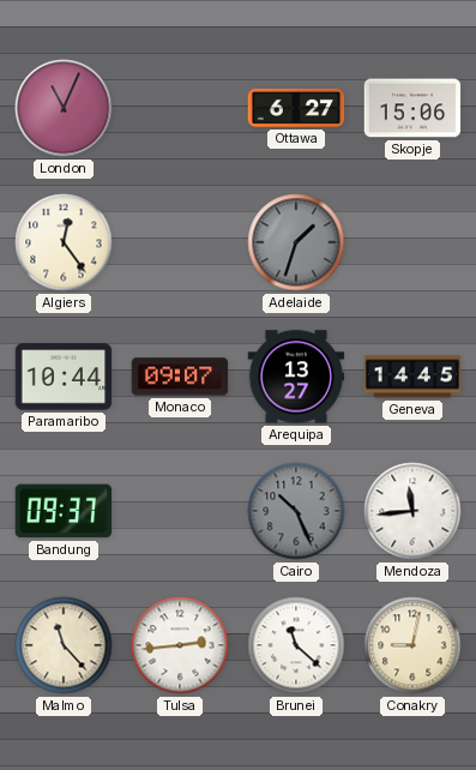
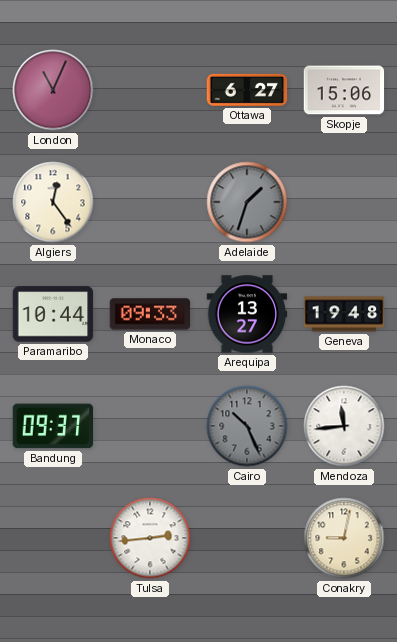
Monaco: 09:07 -> 09:33 (150, 314)
Geneva: 14:45 -> 19:48 (344, 314)
Malmo: 11:23 -> none (64, 645)
Brunei: 11:22 -> none (296, 645)
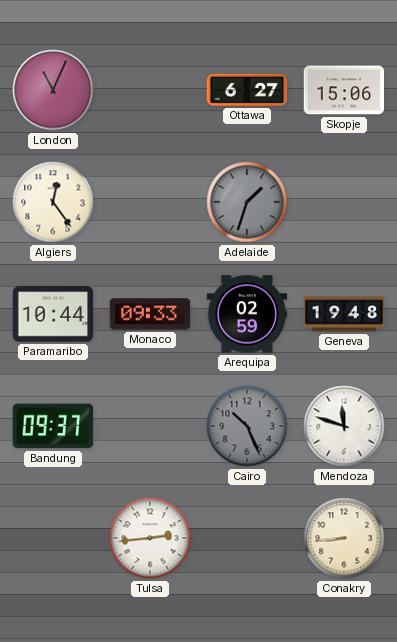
Arequipa: 13:27 -> 02:59 (247, 314)
Mendoza: 11:44 -> 11:48 (344, 426)
Conakry: 9:02 -> 8:44 (344, 538)
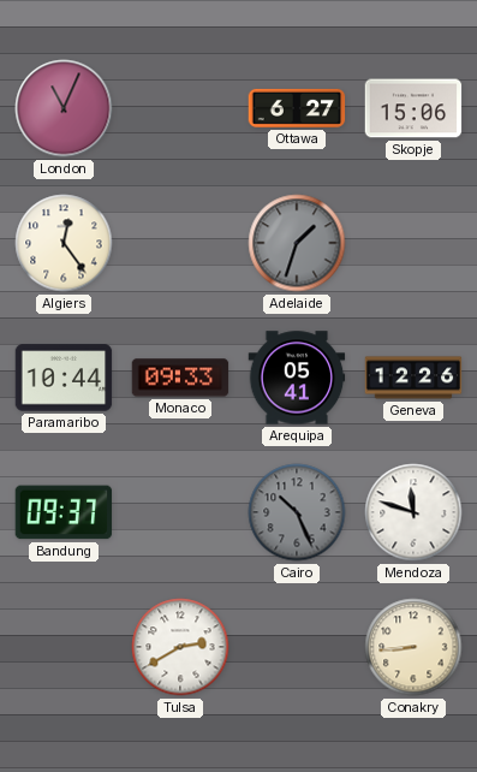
Arequipa: 02:59 -> 05:41 (297, 378)
Geneva: 19:48 -> 12:26 (413, 378)
Tulsa: 2:44 -> 2:40 (180, 647)
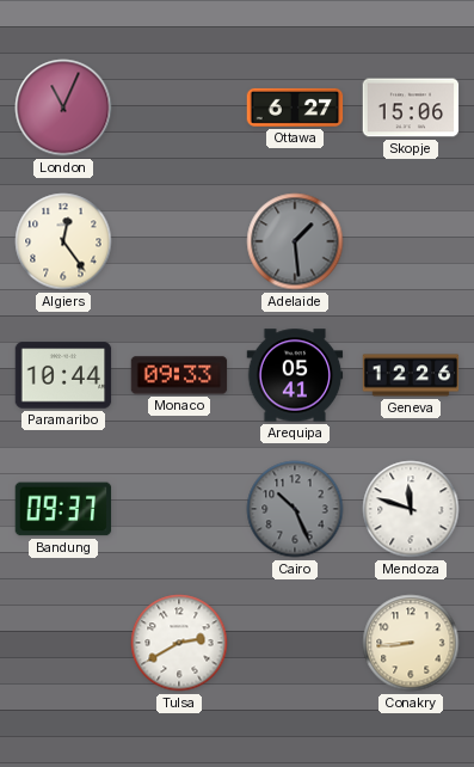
Adelaide: 1:33 -> 1:29 (295, 241)
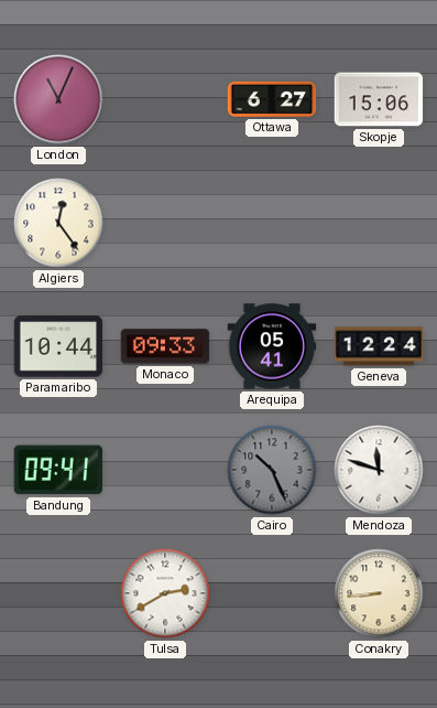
Adelaide: 1:29 -> none (295, 241)
Geneva: 12:26 -> 12:24 (379, 346)
Bandung: 09:37 -> 09:41 (58, 470)
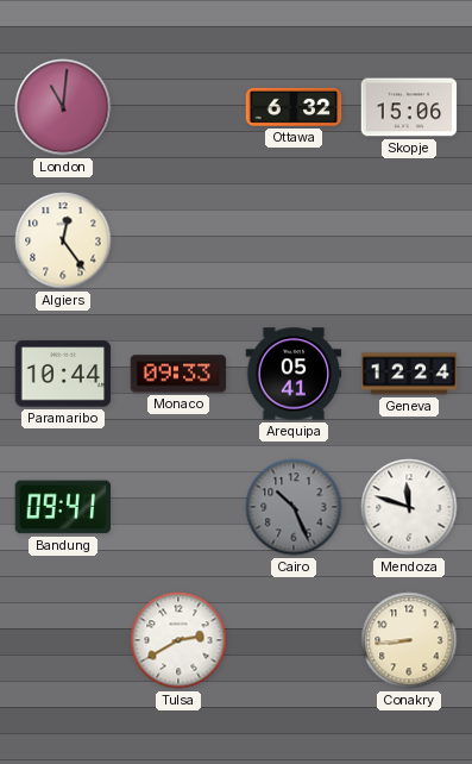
London: 11:04 -> 11:01 (63, 107)
Ottawa: 6:27 -> 6:32 (294, 107)
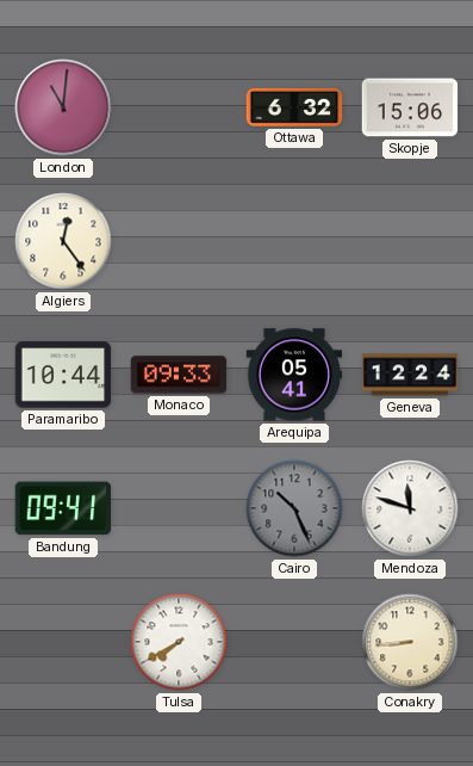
Tulsa: 2:40 -> 7:40 (179, 642)
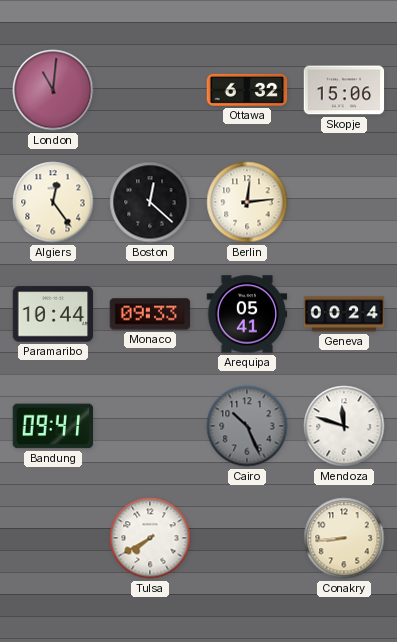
Boston: none -> 12:22 (150, 202)
Berlin: none -> 12:14 (247, 202)
Geneva: 12:24 -> 00:24 (344, 314)
